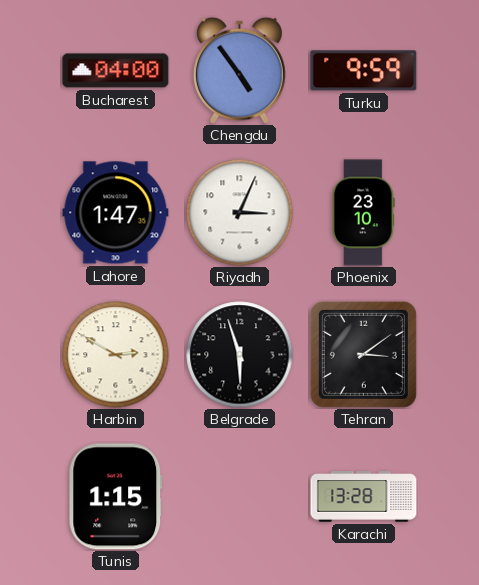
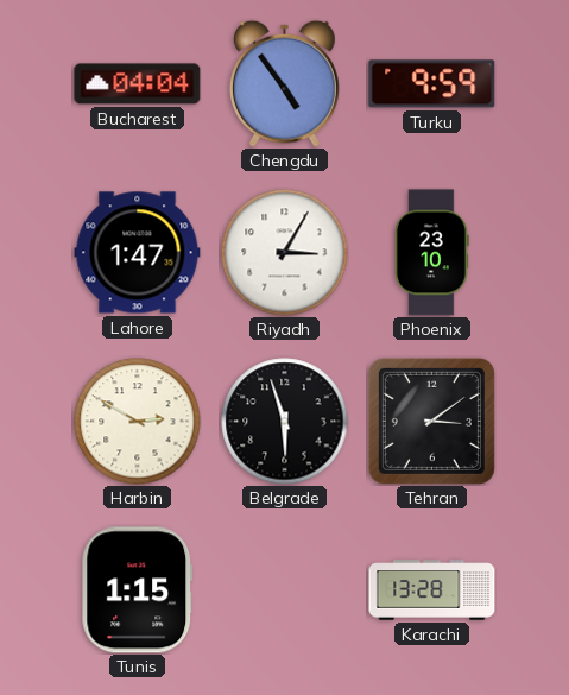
Bucharest: 04:00 -> 04:04 (138, 84)
Riyadh: 3:04 -> 3:05 (285, 253)
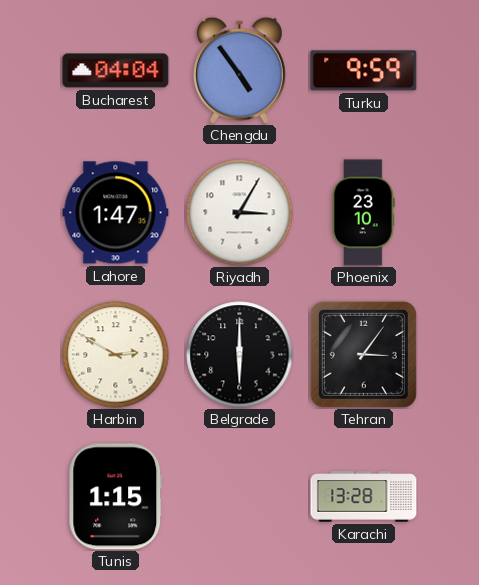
Belgrade: 5:57 -> 6:00 (240, 355)
Tehran: 3:09 -> 3:06 (363, 354)
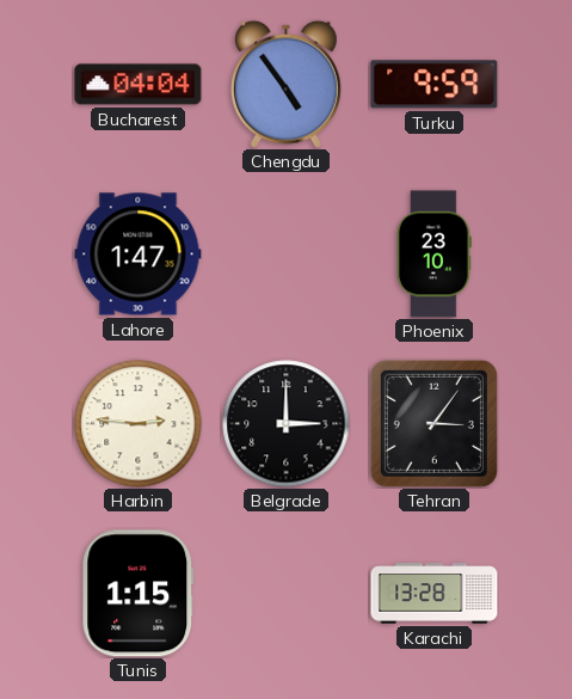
Riyadh: 3:05 -> none (240, 213)
Harbin: 2:50 -> 2:46 (139, 424)
Belgrade: 6:00 -> 3:00 (287, 424)
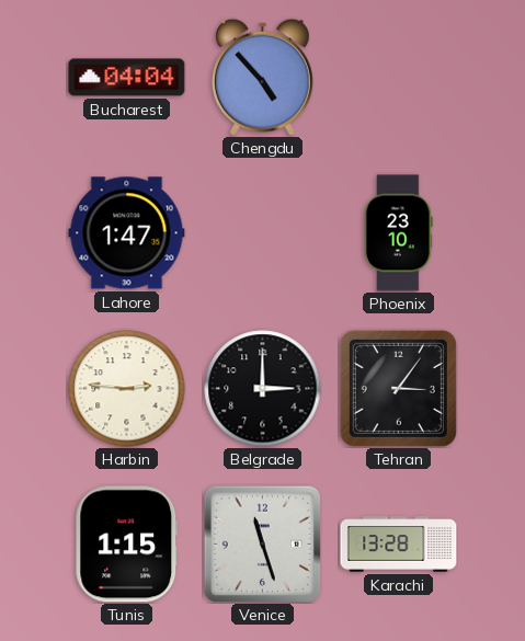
Chengdu: 4:54 -> 4:53 (262, 77)
Turku: 9:59 -> none (435, 85)
Venice: none -> 11:27 (262, 543)
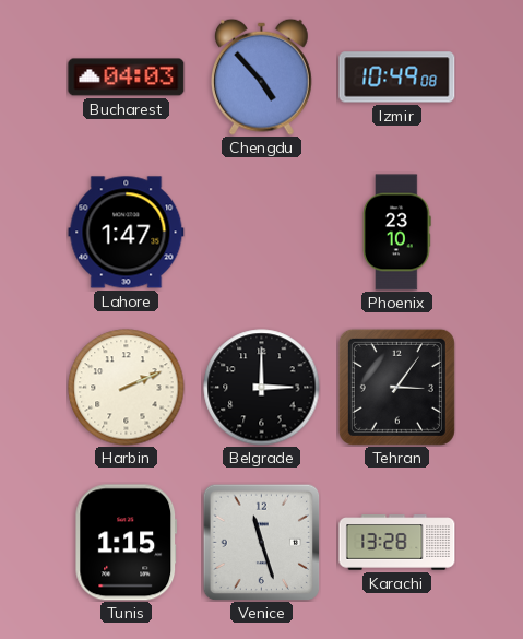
Bucharest: 04:04 -> 04:03 (127, 78)
Izmir: none -> 10:49 (397, 78)
Harbin: 2:46 -> 2:11 (127, 388)
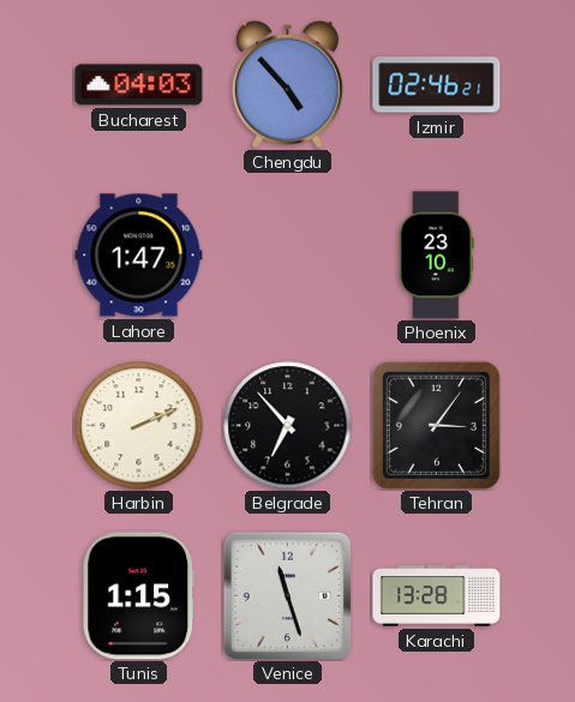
Izmir: 10:49 -> 02:46 (437, 85)
Belgrade: 3:00 -> 6:53 (288, 426)
